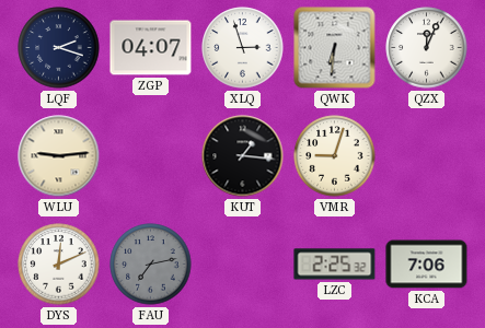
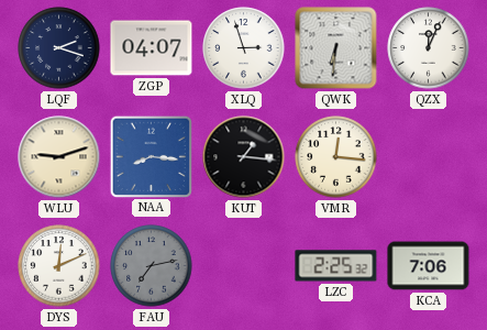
WLU: 9:14 -> 9:12 (59, 157)
NAA: none -> 8:16 (151, 156)
VMR: 9:03 -> 12:16 (336, 157)
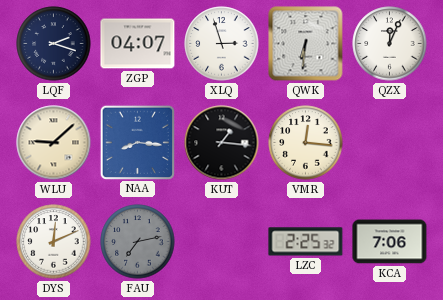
WLU: 9:12 -> 9:08 (54, 143)
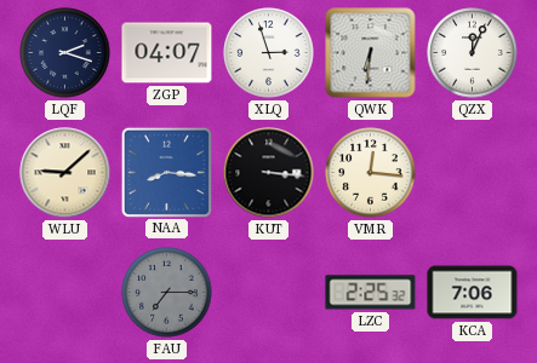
KUT: 1:16 -> 3:16 (269, 173)
DYS: 12:11 -> none (54, 242)
FAU: 7:13 -> 7:15 (167, 293)
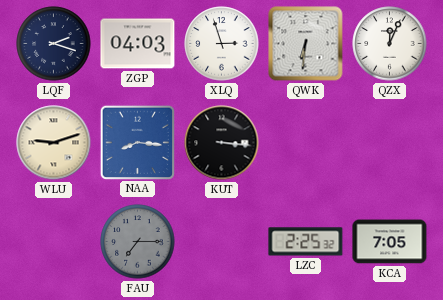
ZGP: 04:07 -> 04:03 (138, 44)
WLU: 9:08 -> 9:12 (54, 143)
VMR: 12:16 -> none (371, 173)
KCA: 7:06 -> 7:05 (390, 242)
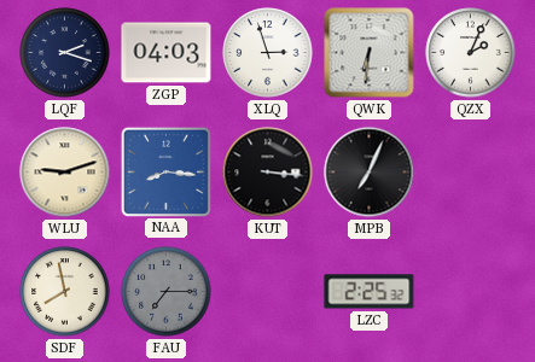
QZX: 12:04 -> 2:04 (471, 53)
MPB: none -> 7:04 (370, 173)
SDF: none -> 7:58 (65, 292)
KCA: 7:05 -> none (390, 242)
